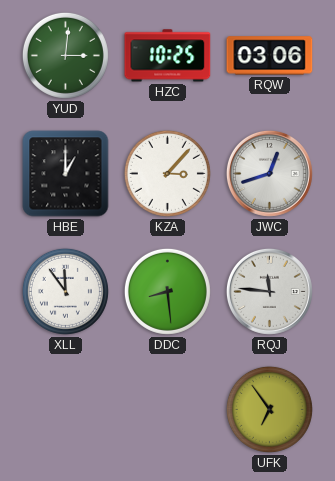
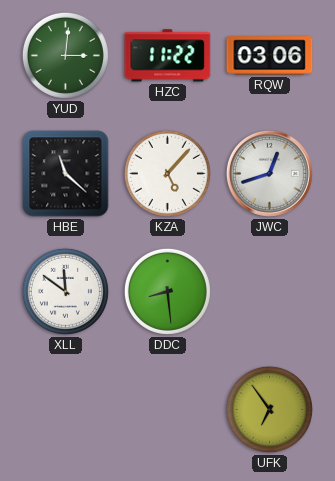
HZC: 10:25 -> 11:22 (168, 56)
HBE: 1:00 -> 11:22 (66, 174)
KZA: 3:07 -> 5:07 (167, 173)
XLL: 11:54 -> 11:51 (65, 291)
RQJ: 11:46 -> none (269, 291)
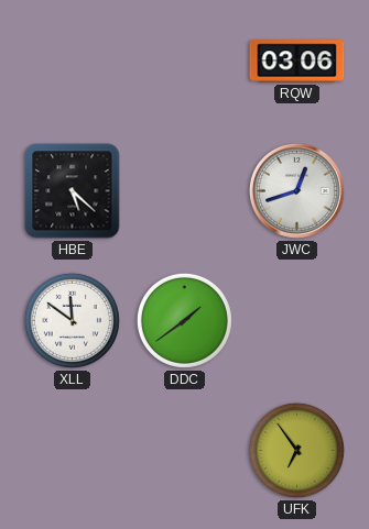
YUD: 3:01 -> none (65, 55)
HZC: 11:22 -> none (168, 56)
HBE: 11:22 -> 5:22 (73, 191)
KZA: 5:07 -> none (167, 173)
DDC: 8:29 -> 1:39 (184, 320)
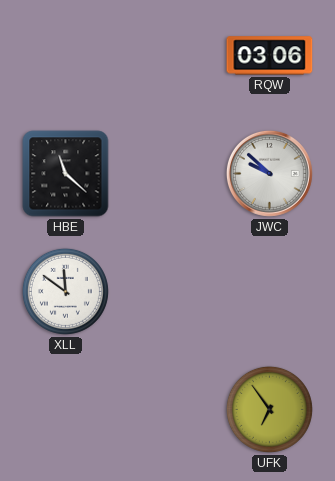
HBE: 5:22 -> 11:22 (66, 174)
JWC: 12:42 -> 9:52 (269, 173)
DDC: 1:39 -> none (184, 320)
